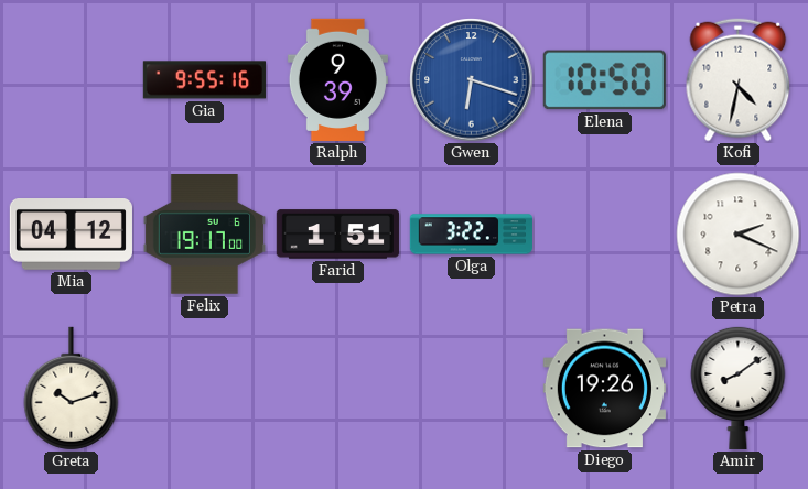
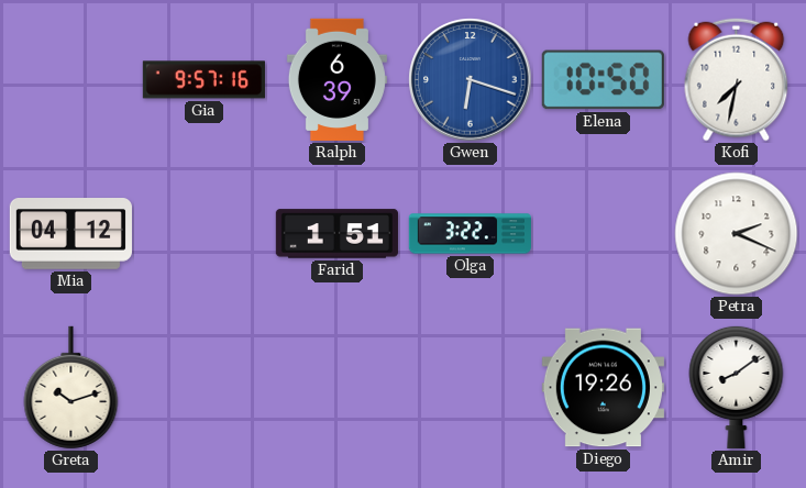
Gia: 9:55 -> 9:57 (203, 80)
Ralph: 9:39 -> 6:39 (336, 79)
Kofi: 4:32 -> 7:32 (737, 80)
Felix: 19:17 -> none (204, 235)
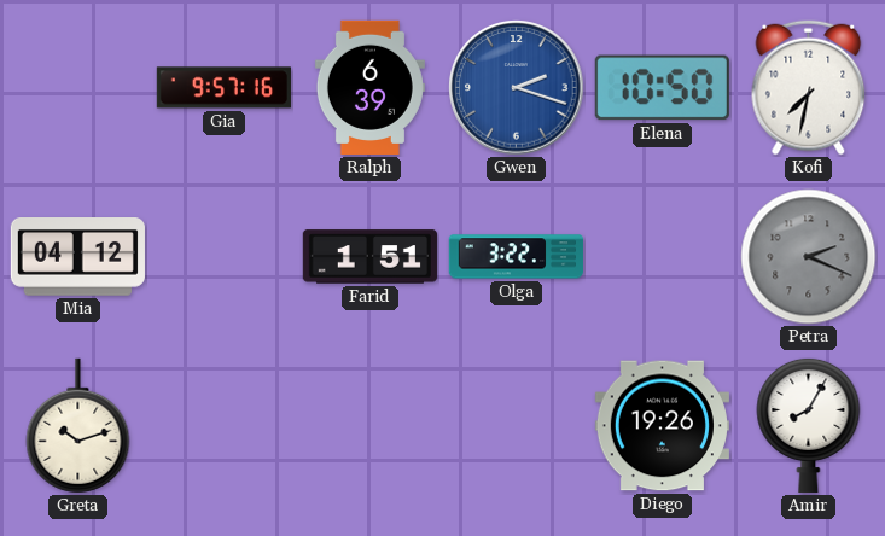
Gwen: 6:18 -> 2:18 (517, 88)
Petra dial: white -> grey (809, 257)
Amir: 8:09 -> 8:05 (809, 425)
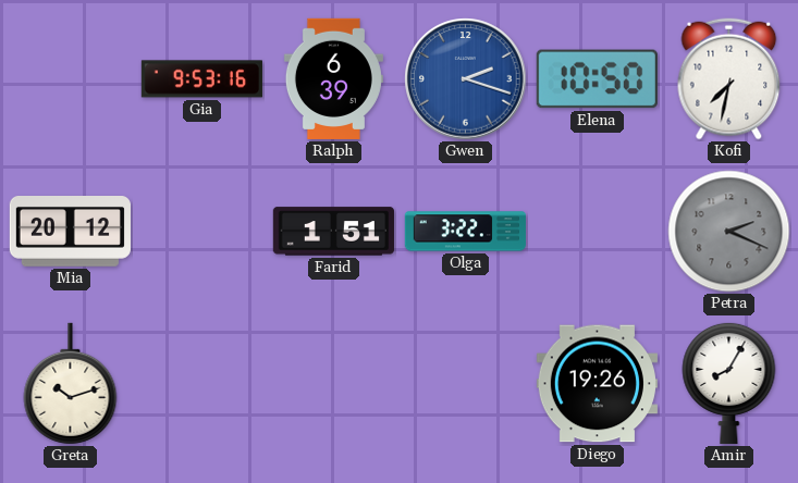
Gia: 9:57 -> 9:53 (201, 79)
Mia: 04:12 -> 20:12 (70, 232)
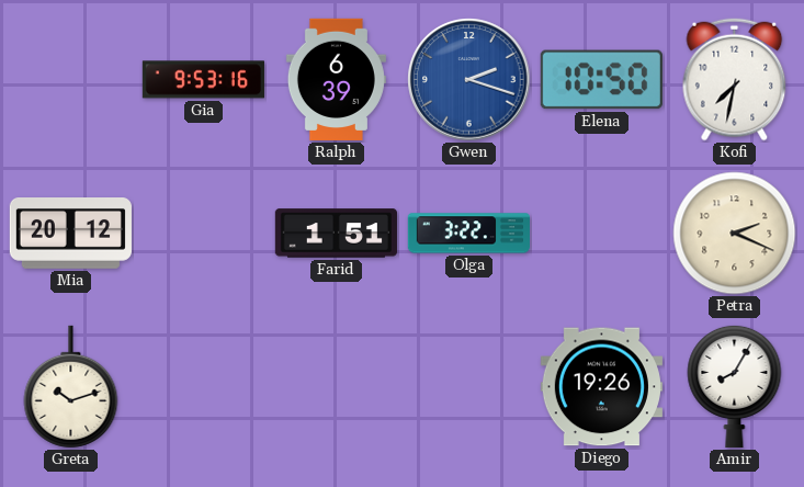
Petra dial: grey -> cream (735, 234)
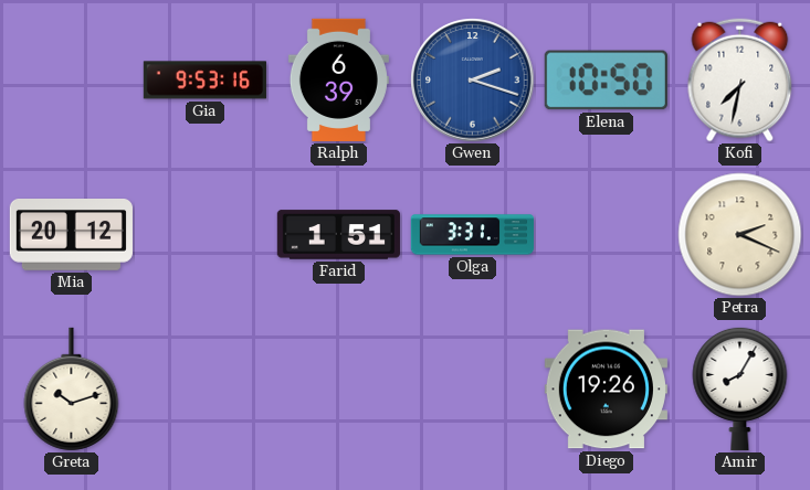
Olga: 3:22 -> 3:31 (472, 235)
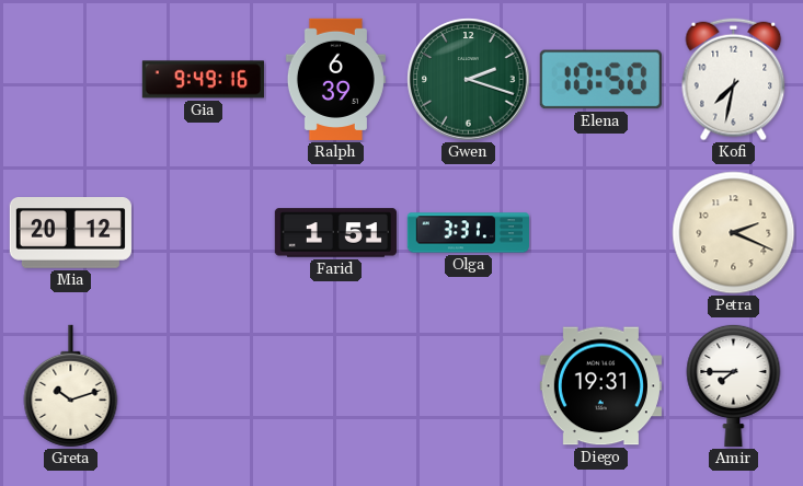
Gia: 9:53 -> 9:49 (203, 80)
Gwen dial: blue -> green (469, 80)
Diego: 19:26 -> 19:31 (600, 386)
Amir: 8:05 -> 7:45 (734, 385)
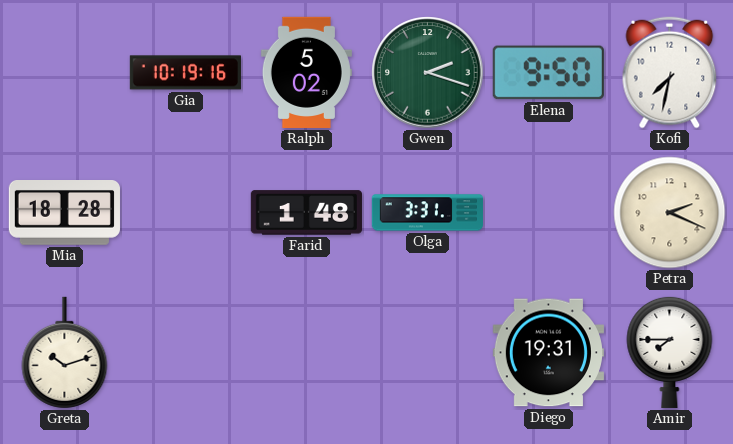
Gia: 9:49 -> 10:19 (185, 73)
Ralph: 6:39 -> 5:02 (306, 72)
Elena: 10:50 -> 9:50 (548, 73)
Mia: 20:12 -> 18:28 (64, 213)
Farid: 1:51 -> 1:48 (306, 213)
